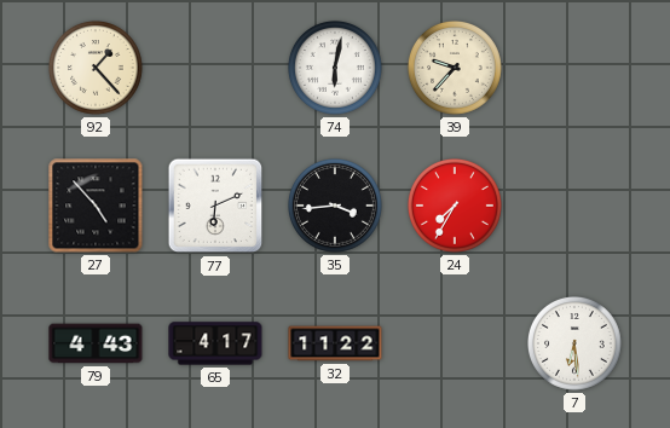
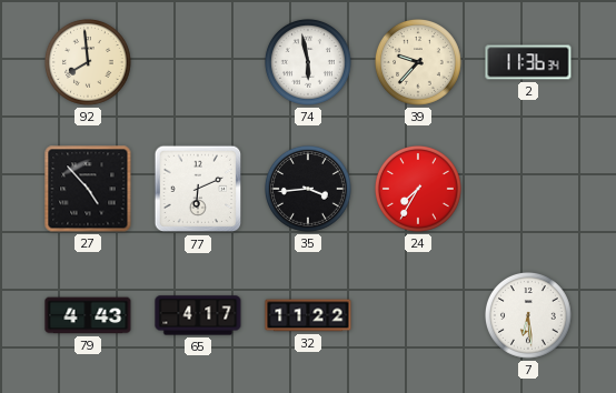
92: 1:23 -> 7:59 (89, 63)
74: 6:02 -> 5:58 (309, 63)
2: none -> 11:36 (528, 62)
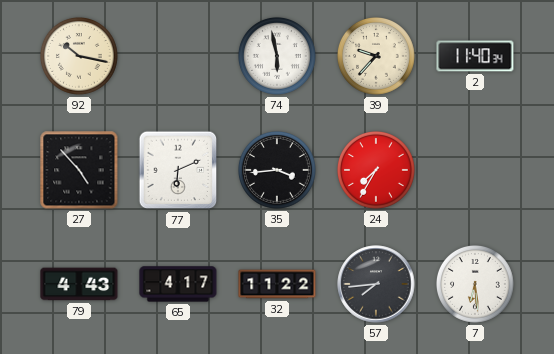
92: 7:59 -> 10:17 (80, 57)
2: 11:36 -> 11:40 (475, 56)
57: none -> 7:44 (376, 284)
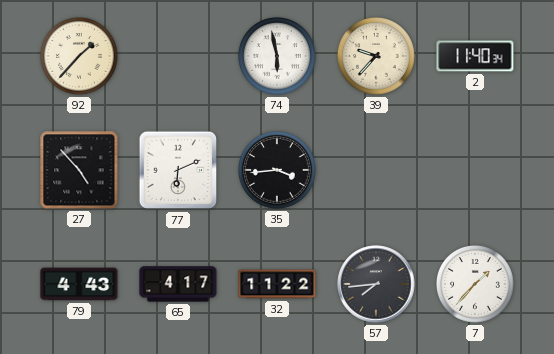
92: 10:17 -> 1:37 (80, 57)
24: 7:35 -> none (377, 171)
7: 6:29 -> 1:37 (476, 285)
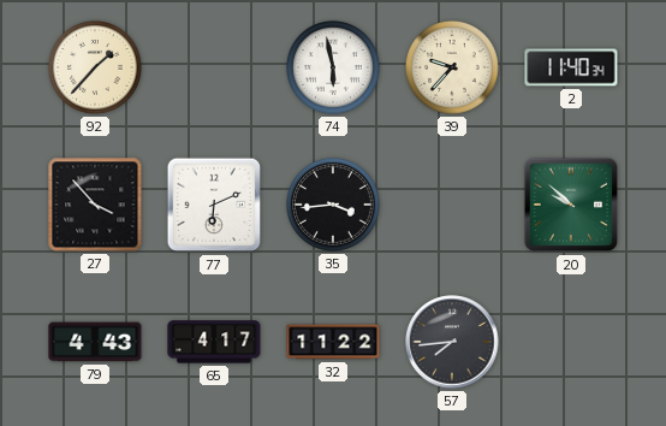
27: 4:53 -> 3:53 (95, 205)
20: none -> 9:52 (571, 205)
7: 1:37 -> none (476, 285)
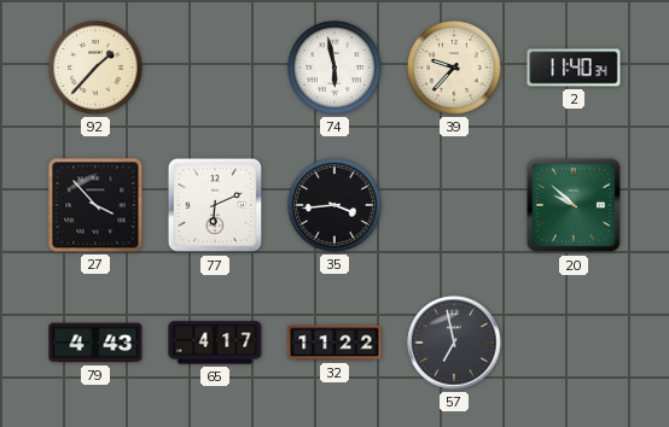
57: 7:44 -> 6:58 (454, 343)
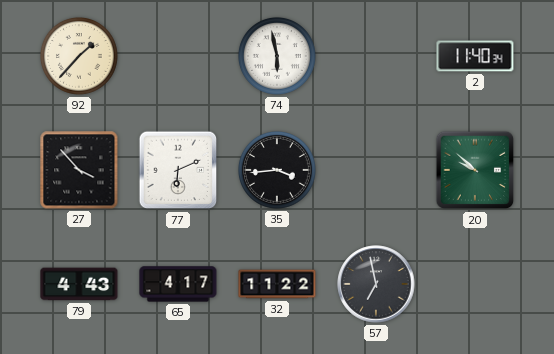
39: 9:37 -> none (455, 69)
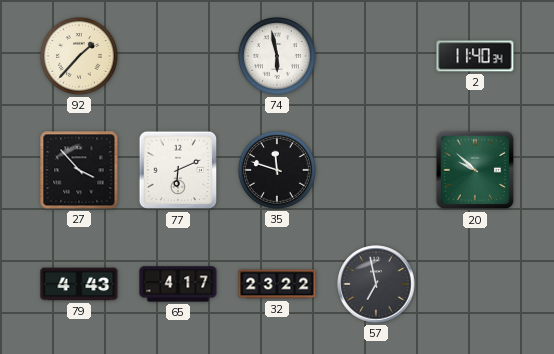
35: 3:44 -> 11:48 (278, 171)
32: 11:22 -> 23:22 (277, 284)
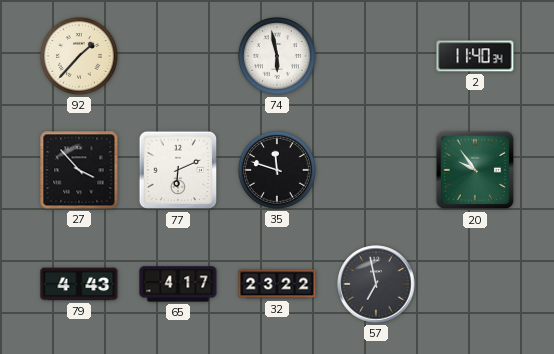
20: 9:52 -> 9:54 (475, 170)
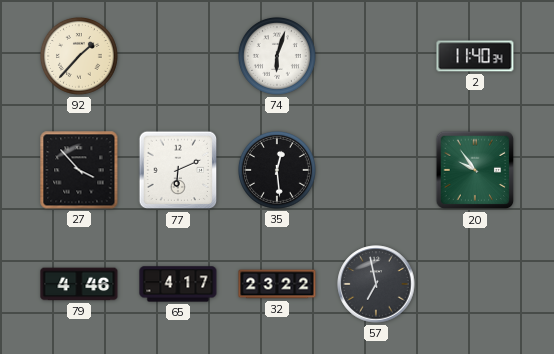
74: 5:58 -> 6:03 (278, 57)
35: 11:48 -> 12:29 (278, 171)
79: 4:43 -> 4:46 (79, 284)
